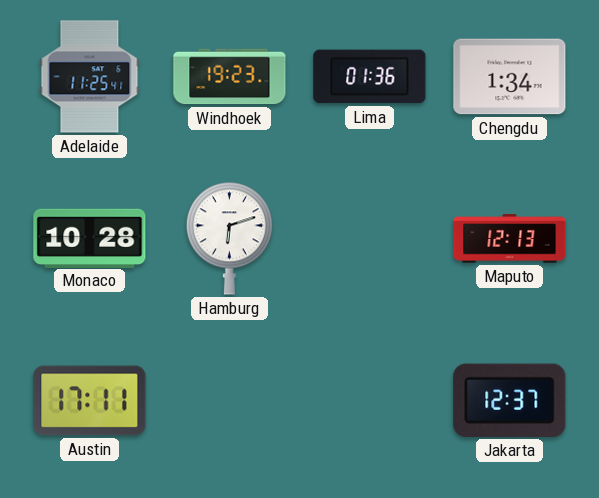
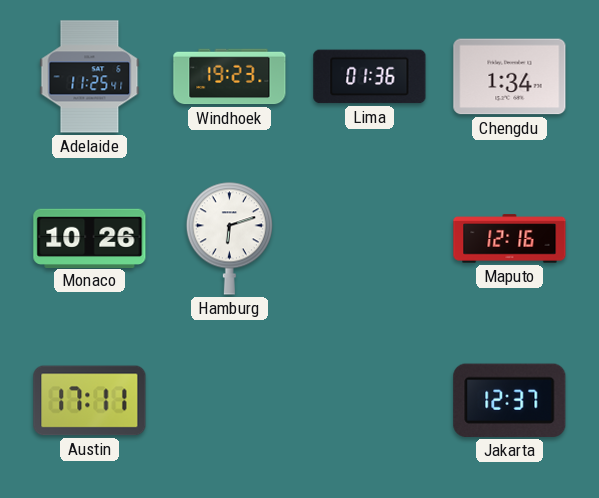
Monaco: 10:28 -> 10:26 (90, 238)
Maputo: 12:13 -> 12:16 (510, 239)
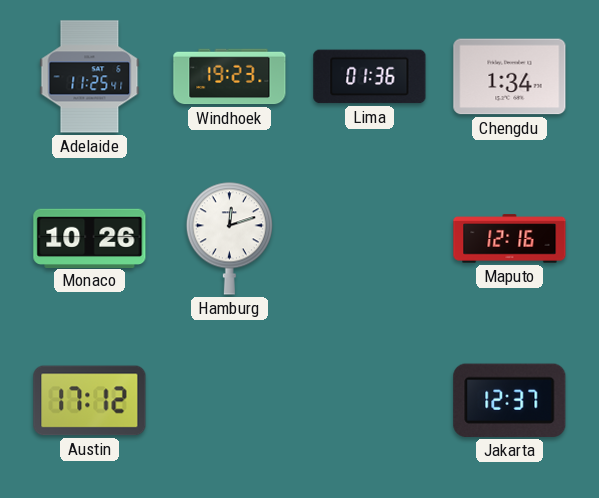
Hamburg: 6:12 -> 12:12 (229, 238)
Austin: 17:11 -> 17:12 (90, 401)
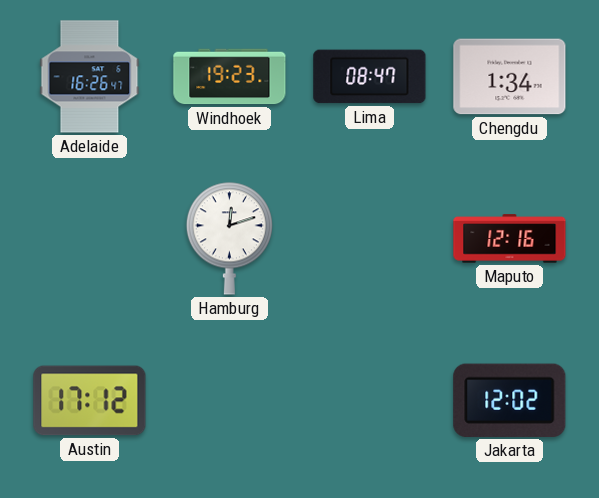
Adelaide: 11:25 -> 16:26 (90, 77)
Lima: 01:36 -> 08:47 (370, 77)
Monaco: 10:26 -> none (90, 238)
Jakarta: 12:37 -> 12:02 (510, 400)
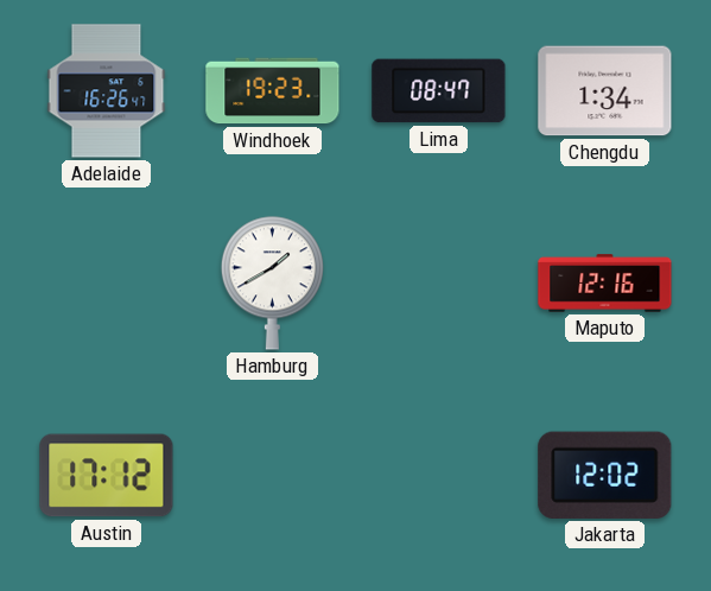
Hamburg: 12:12 -> 1:40 (272, 282)
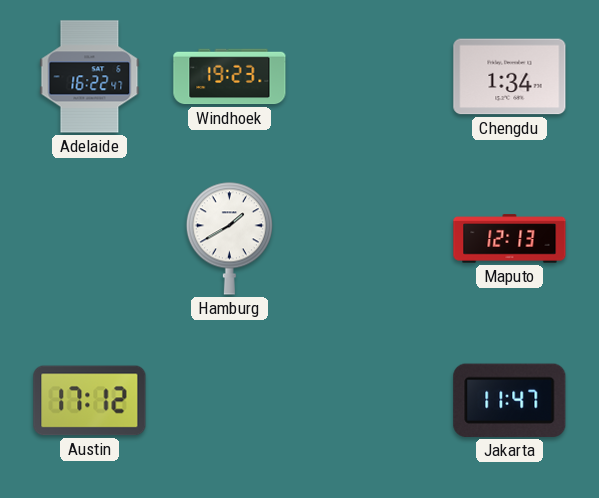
Adelaide: 16:26 -> 16:22 (90, 77)
Lima: 08:47 -> none (439, 91)
Maputo: 12:16 -> 12:13 (510, 239)
Jakarta: 12:02 -> 11:47 (510, 400)
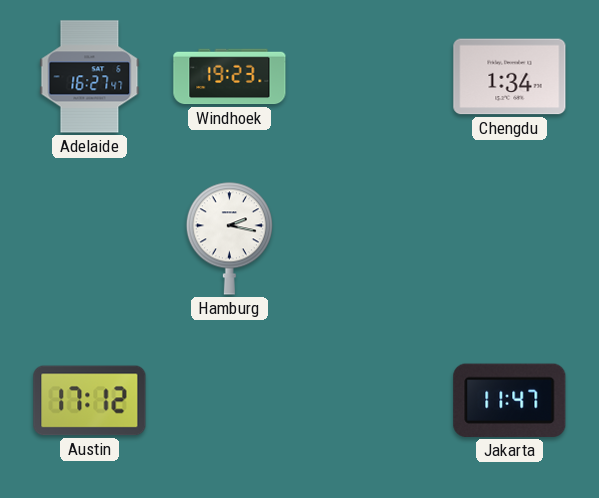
Adelaide: 16:22 -> 16:27 (90, 77)
Hamburg: 1:40 -> 2:17 (229, 238)
Maputo: 12:13 -> none (510, 239)
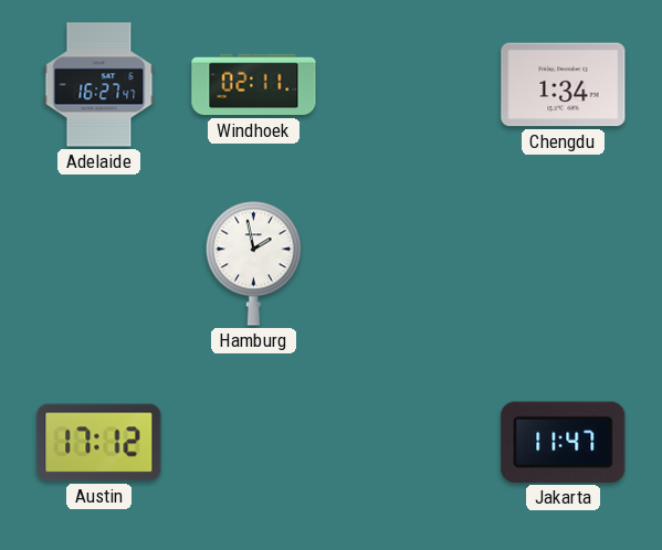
Windhoek: 19:23 -> 02:11 (254, 85)
Hamburg: 2:17 -> 1:58 (253, 263)
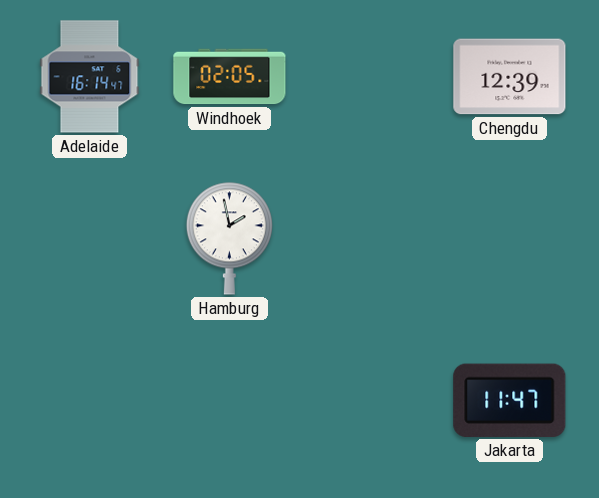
Adelaide: 16:27 -> 16:14 (90, 77)
Windhoek: 02:11 -> 02:05 (230, 77)
Chengdu: 1:34 -> 12:39 (510, 77)
Austin: 17:12 -> none (99, 443)
